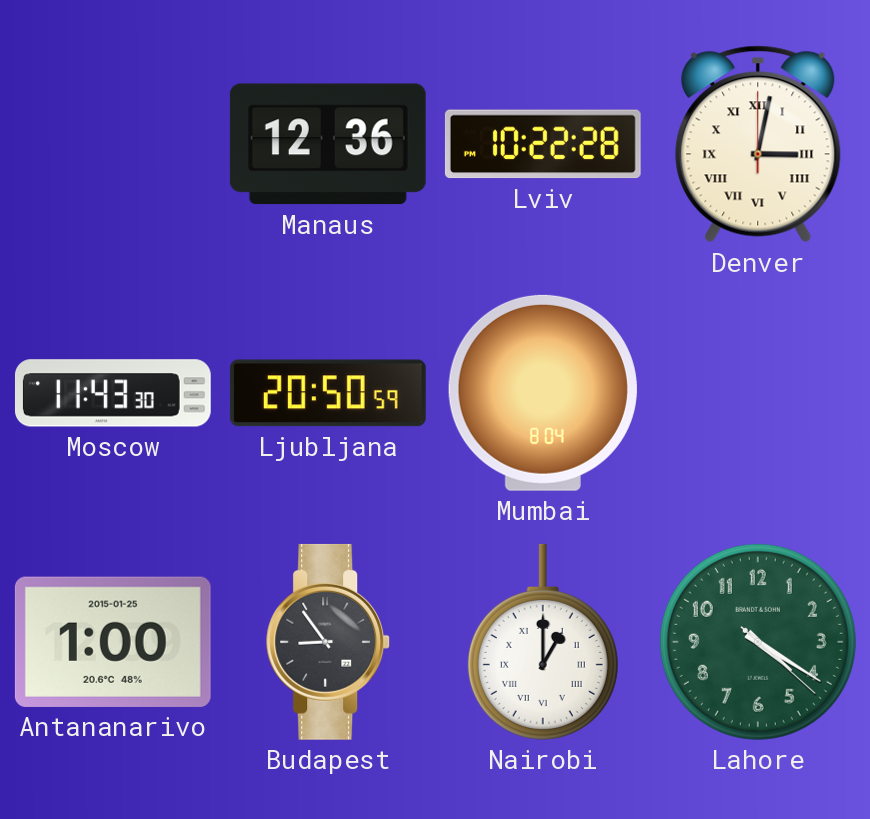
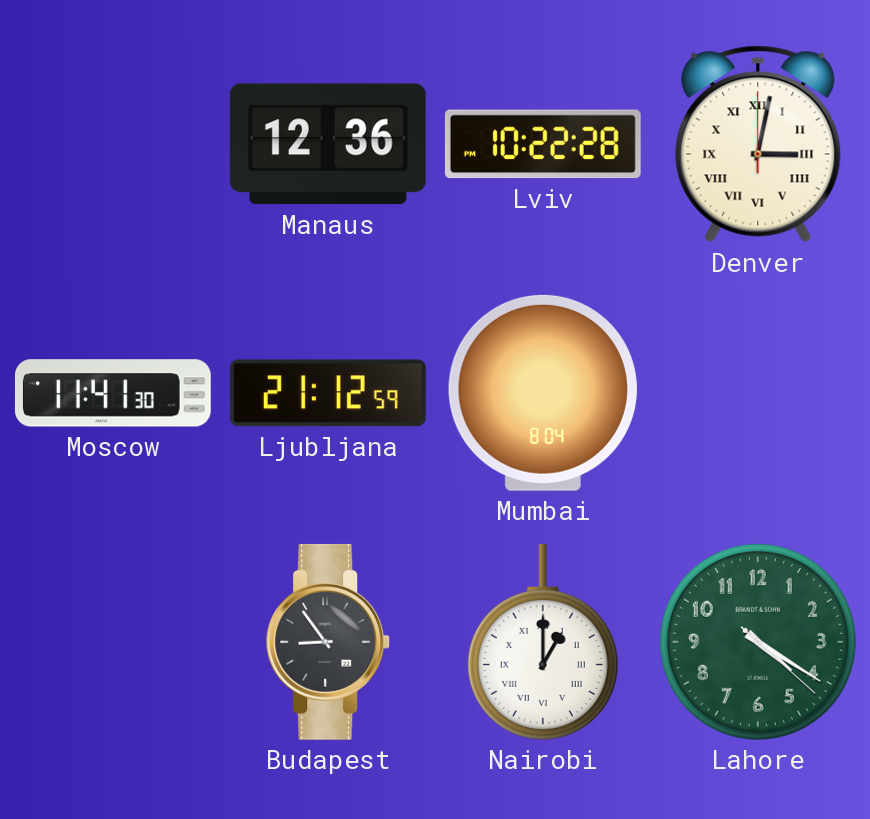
Moscow: 11:43 -> 11:41 (113, 393)
Ljubljana: 20:50 -> 21:12 (328, 393)
Antananarivo: 1:00 -> none (113, 642)
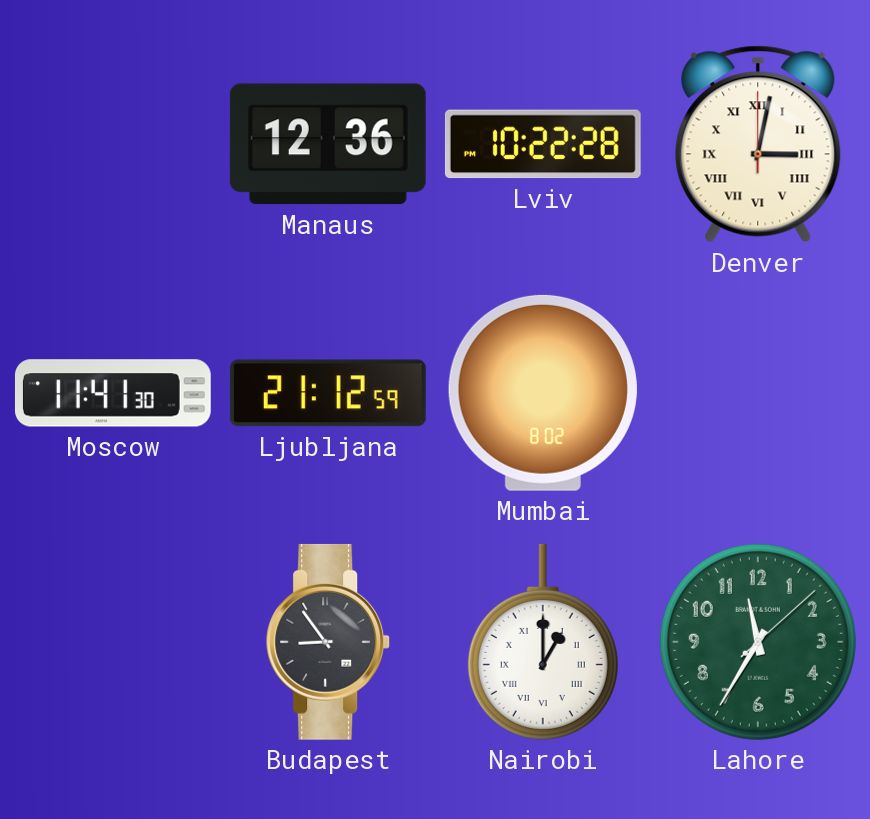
Mumbai: 8:04 -> 8:02 (543, 393)
Lahore: 4:20 -> 11:35 (758, 642)
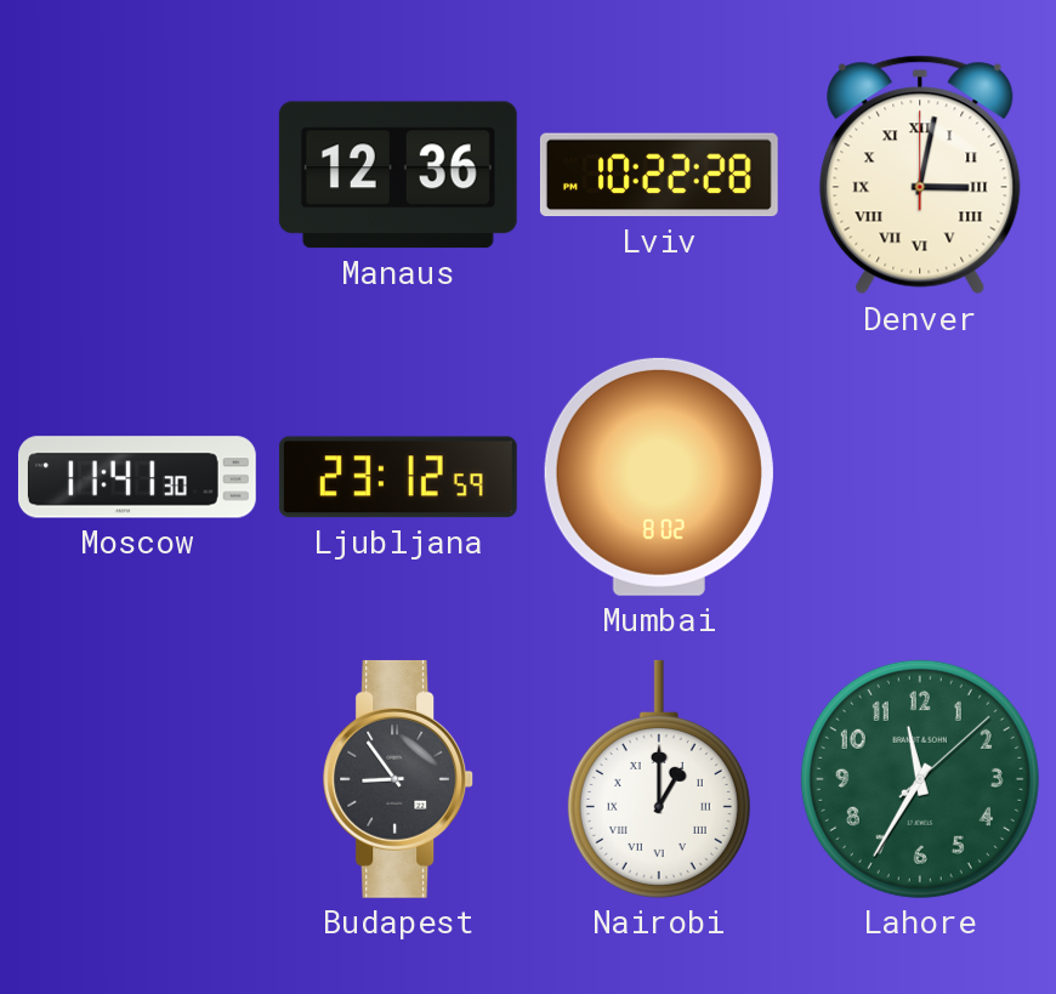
Ljubljana: 21:12 -> 23:12 (398, 477)
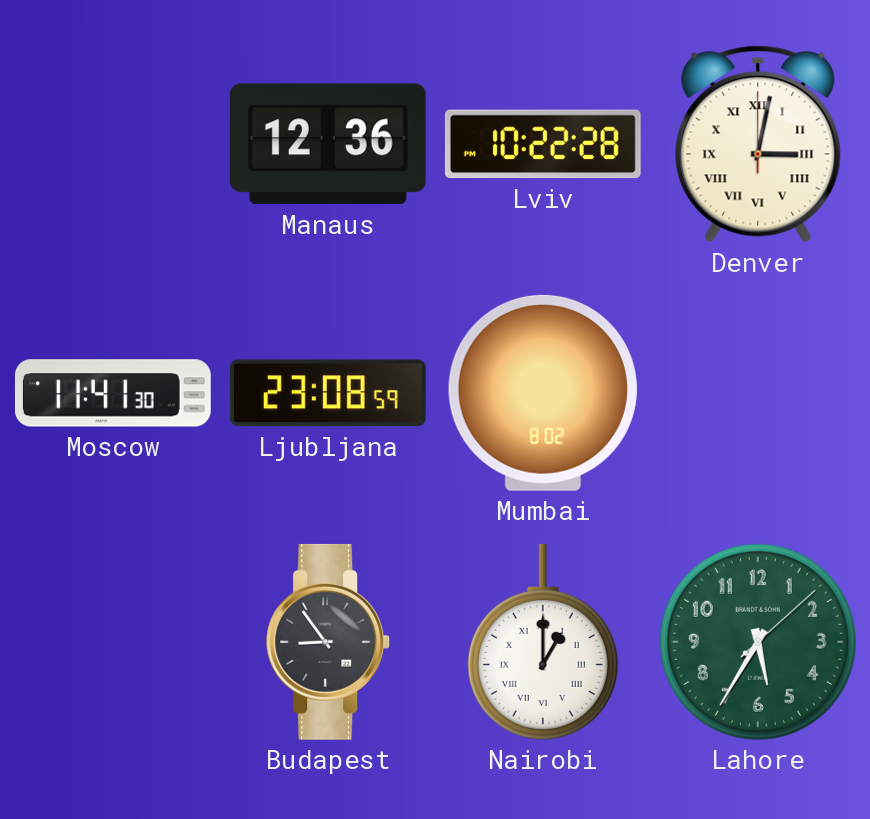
Ljubljana: 23:12 -> 23:08 (328, 393)
Lahore: 11:35 -> 5:35 (758, 642)
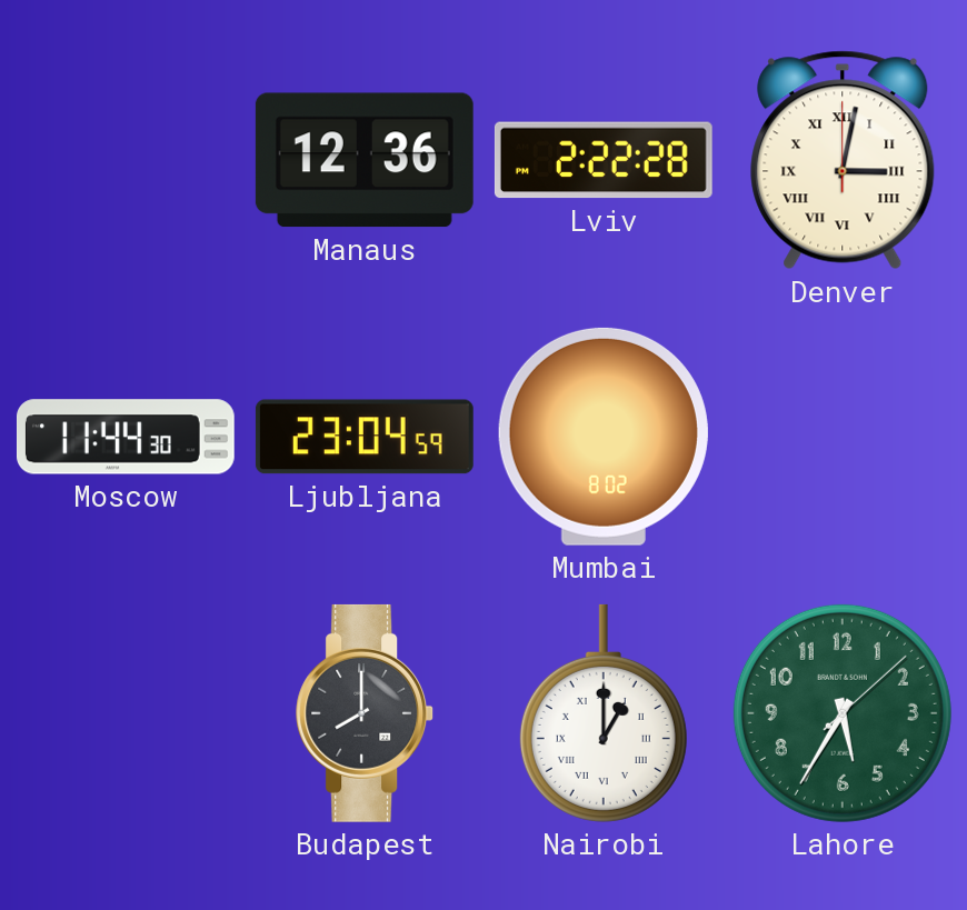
Lviv: 10:22 -> 2:22 (604, 160)
Moscow: 11:41 -> 11:44 (126, 437)
Ljubljana: 23:08 -> 23:04 (365, 437)
Budapest: 8:54 -> 8:00 (366, 713)
